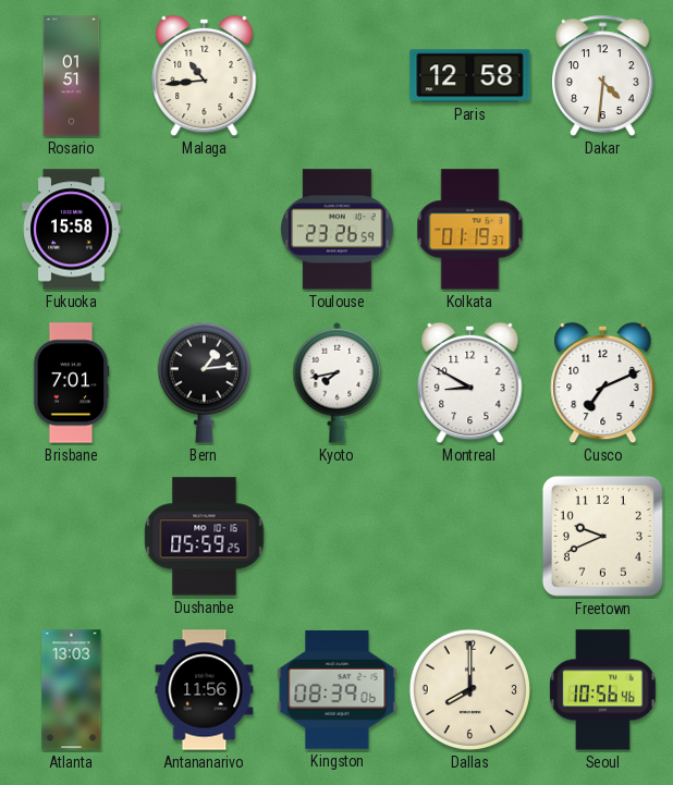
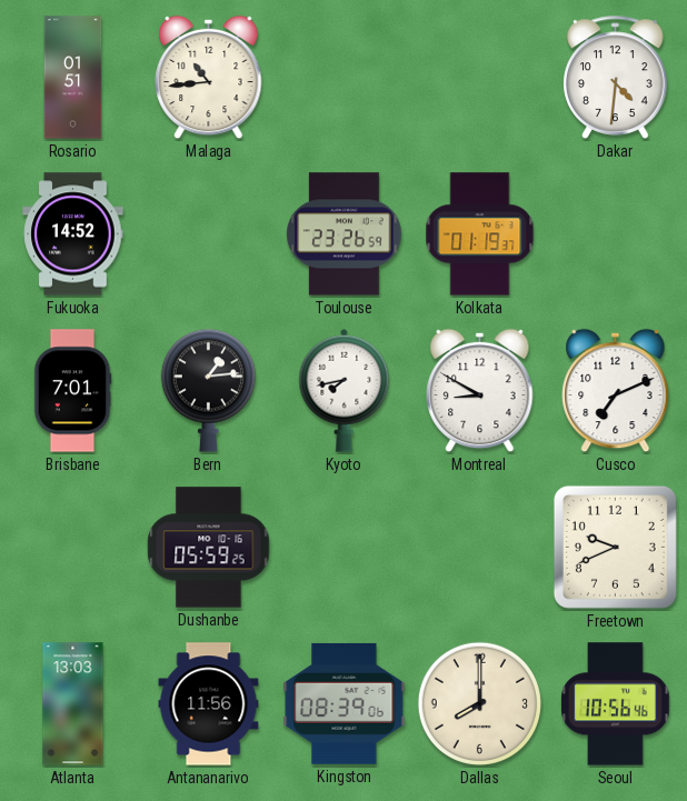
Paris: 12:58 -> none (470, 76)
Fukuoka: 15:58 -> 14:52 (73, 234)
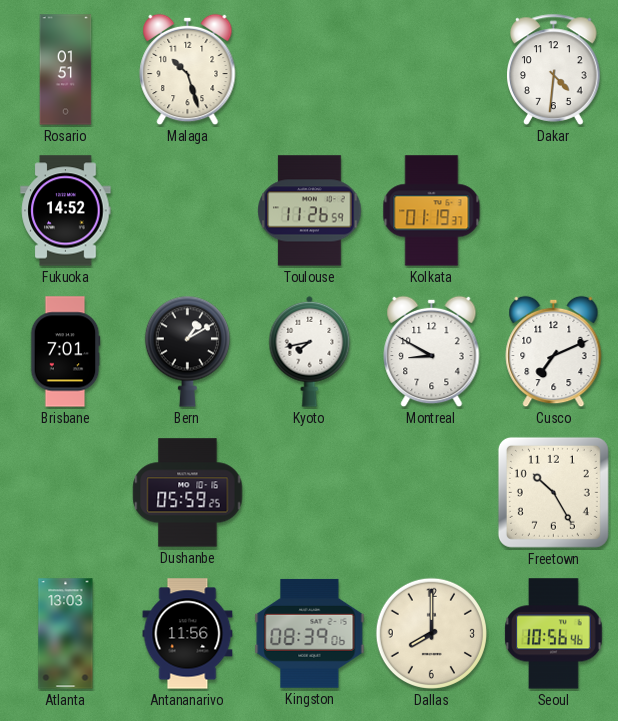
Malaga: 10:44 -> 10:27 (188, 70)
Toulouse: 23:26 -> 11:26 (310, 211)
Bern: 1:14 -> 1:10 (187, 351)
Freetown: 9:41 -> 10:25 (553, 492)
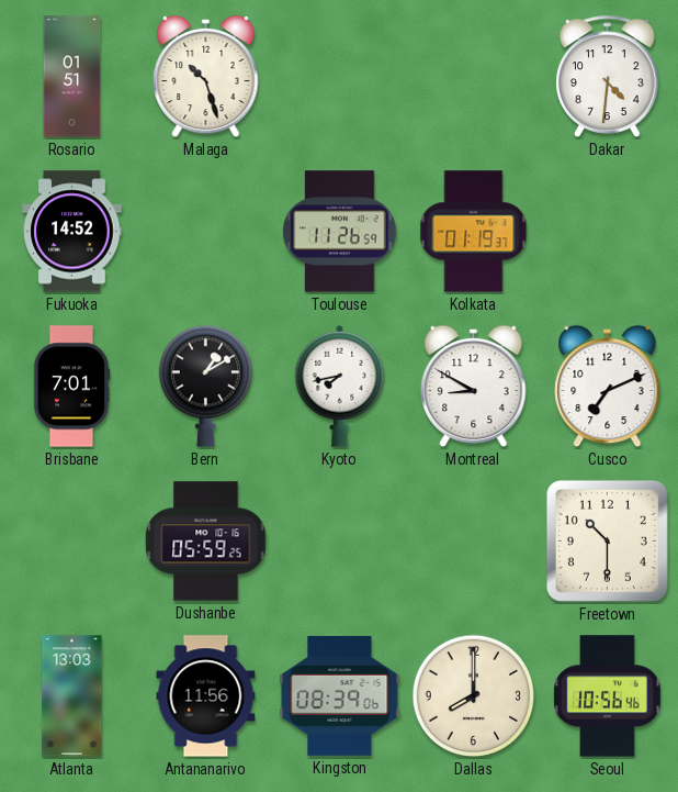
Freetown: 10:25 -> 10:30 (607, 540)
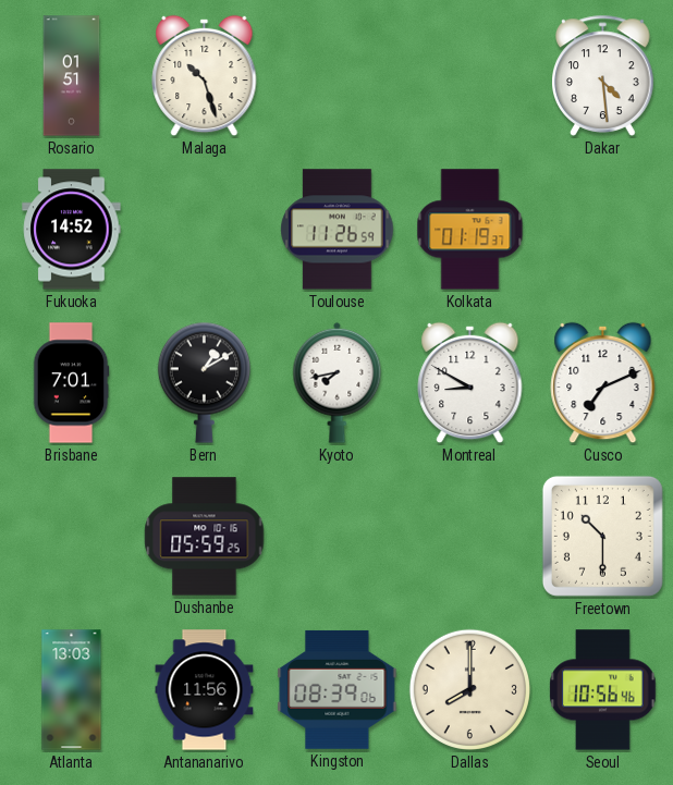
Dakar: 4:31 -> 4:29 (603, 75)
